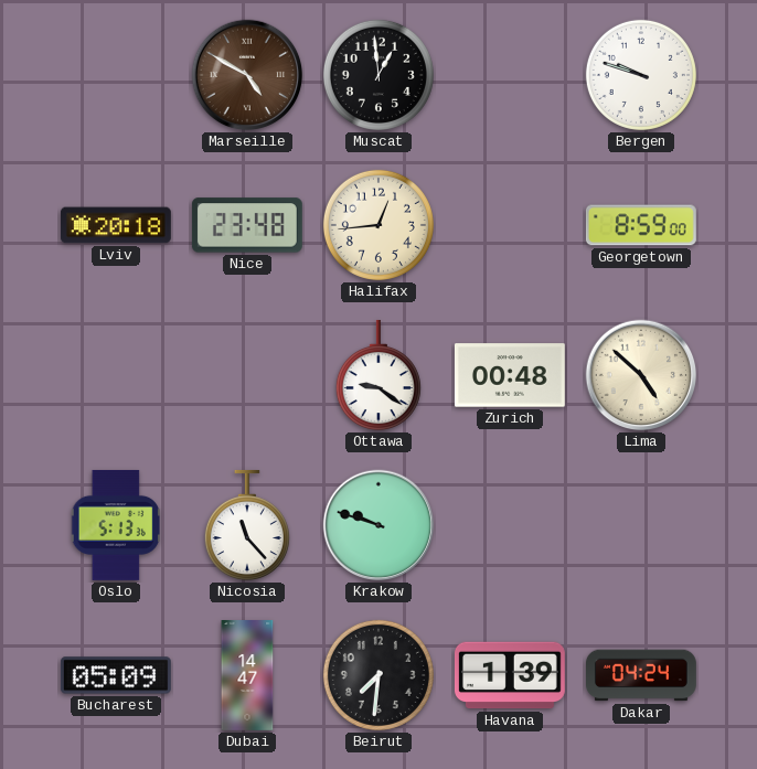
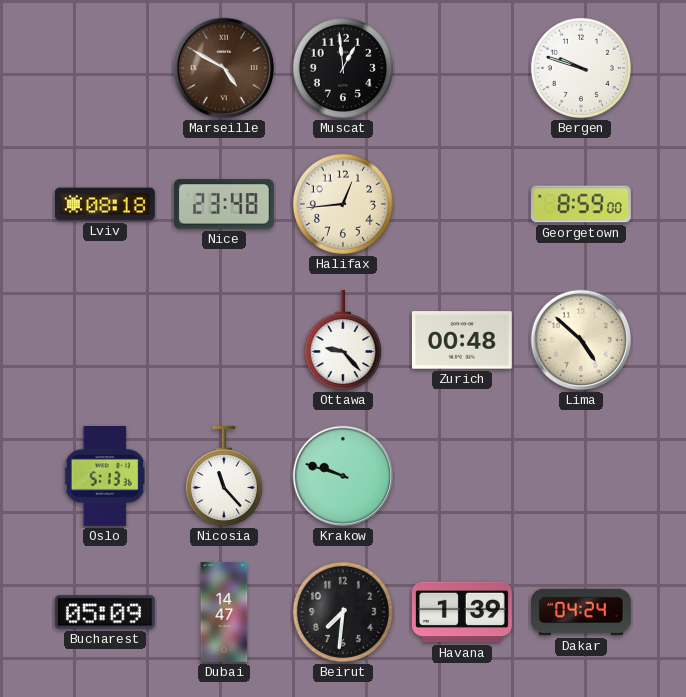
Lviv: 20:18 -> 08:18 (105, 204)
Ottawa: 9:21 -> 9:23 (343, 340)
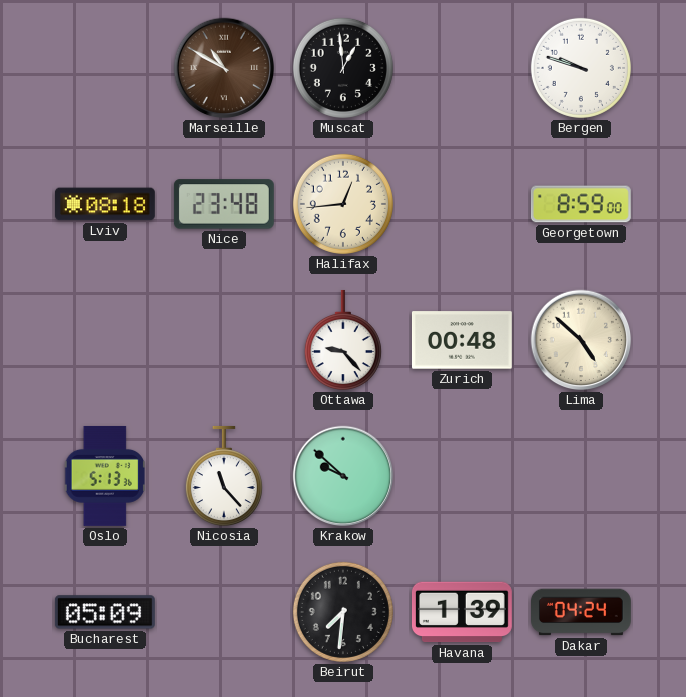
Marseille: 4:50 -> 10:50 (224, 68)
Krakow: 9:48 -> 9:52 (343, 476)
Dubai: 14:47 -> none (224, 613)
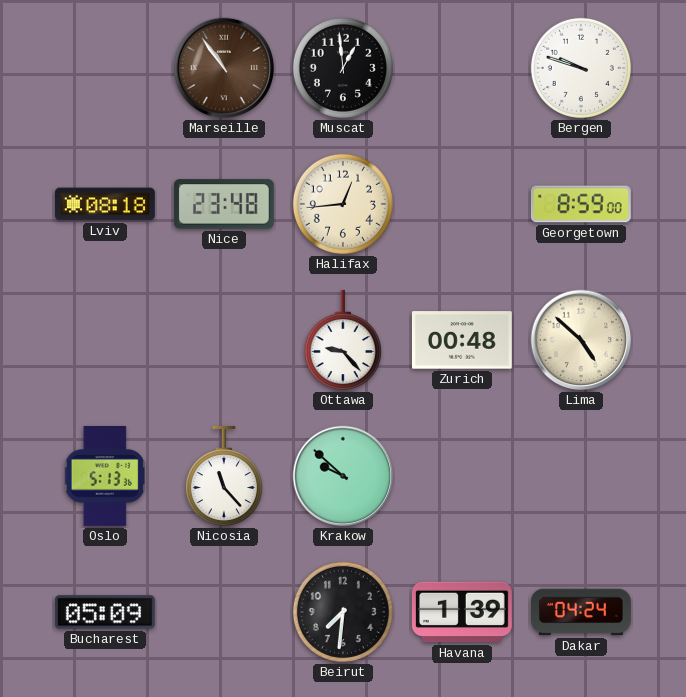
Marseille: 10:50 -> 10:54 (224, 68)
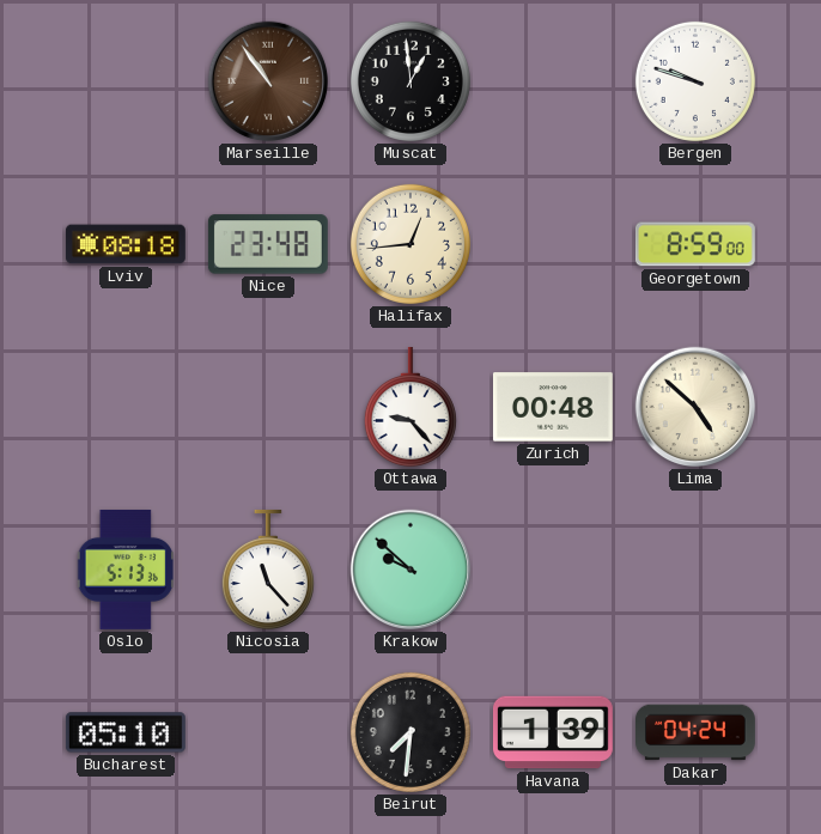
Bucharest: 05:09 -> 05:10 (126, 732)
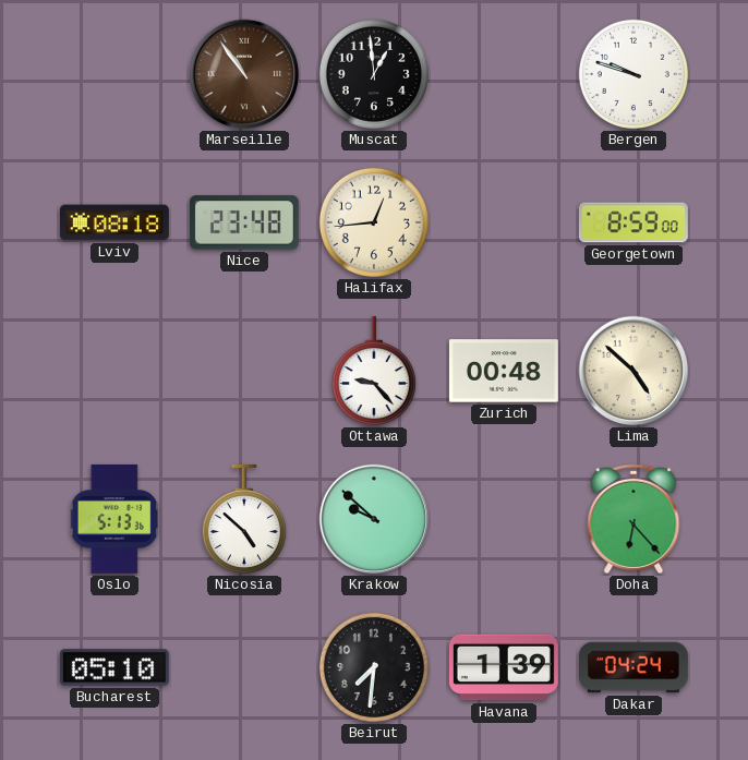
Nicosia: 11:23 -> 4:52 (244, 519)
Doha: none -> 6:23 (634, 519)
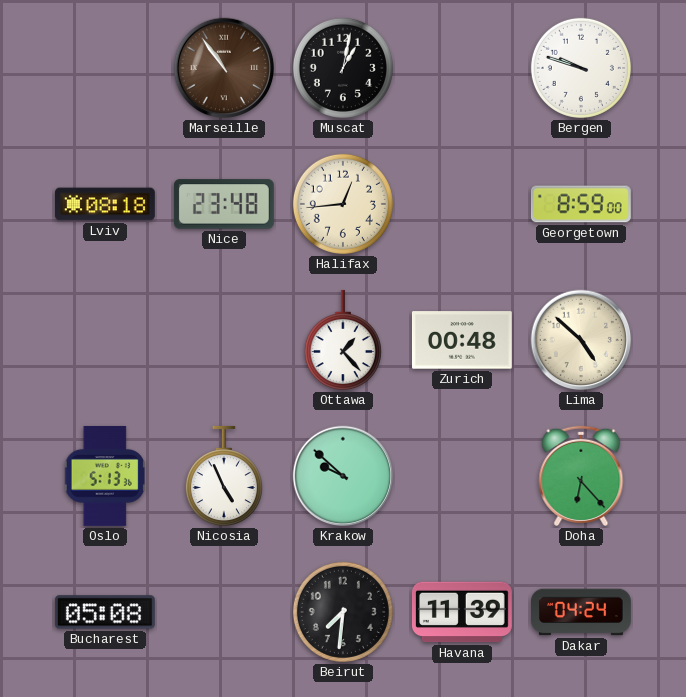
Muscat: 12:59 -> 1:02 (343, 68)
Ottawa: 9:23 -> 1:23 (343, 340)
Nicosia: 4:52 -> 4:56 (224, 476)
Bucharest: 05:10 -> 05:08 (105, 612)
Havana: 1:39 -> 11:39 (462, 612)
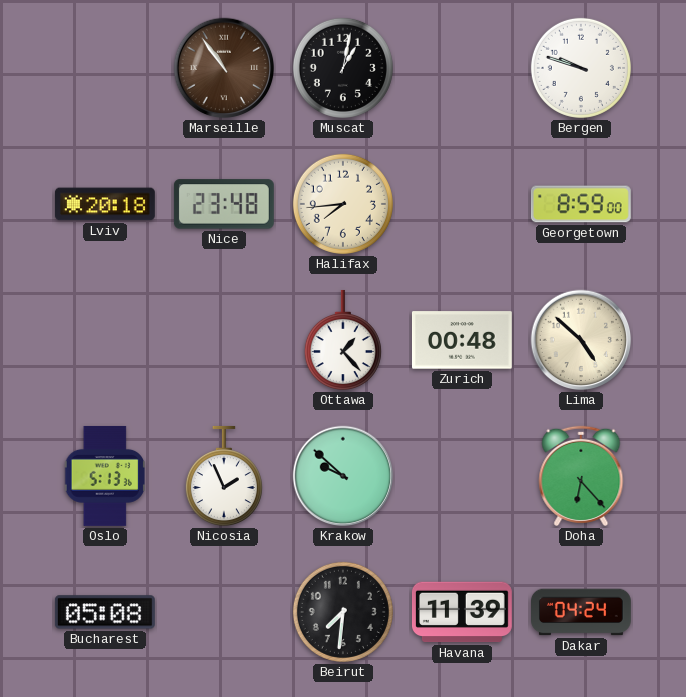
Lviv: 08:18 -> 20:18 (105, 204)
Halifax: 12:44 -> 7:44 (343, 204)
Nicosia: 4:56 -> 1:56 (224, 476)
